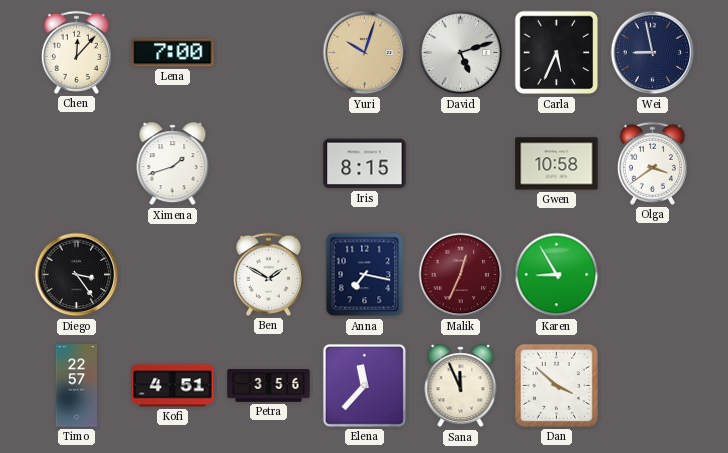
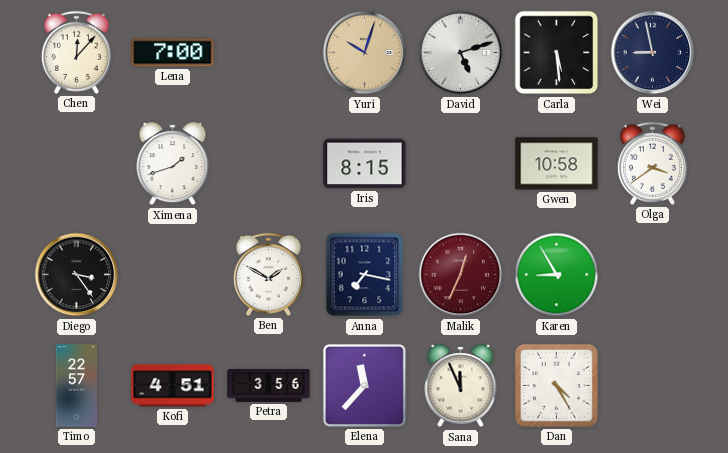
Carla: 5:34 -> 5:29 (557, 53)
Dan: 3:52 -> 4:25 (556, 385)
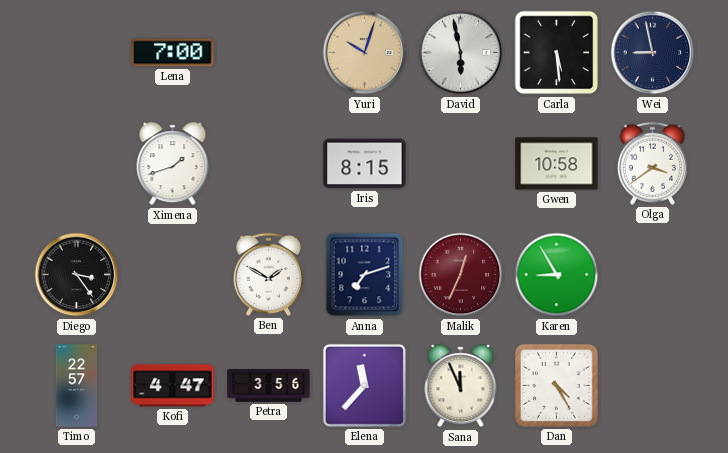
Chen: 12:07 -> none (76, 52)
David: 5:12 -> 5:58 (461, 53)
Anna: 7:17 -> 7:12 (365, 275)
Kofi: 4:51 -> 4:47 (173, 386)
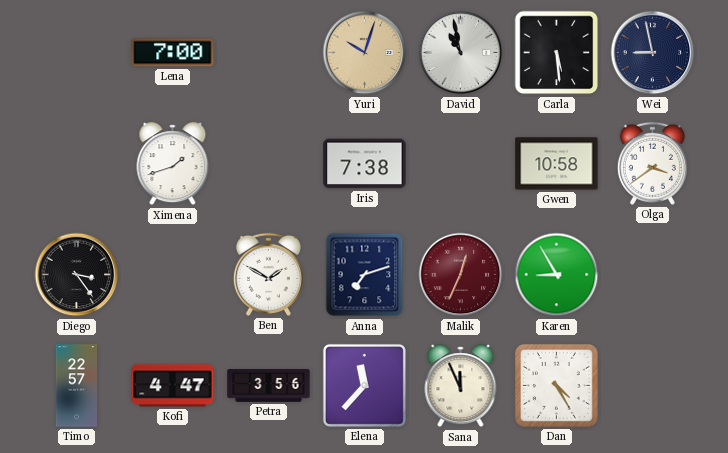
David: 5:58 -> 10:58 (461, 53)
Iris: 8:15 -> 7:38 (365, 164)
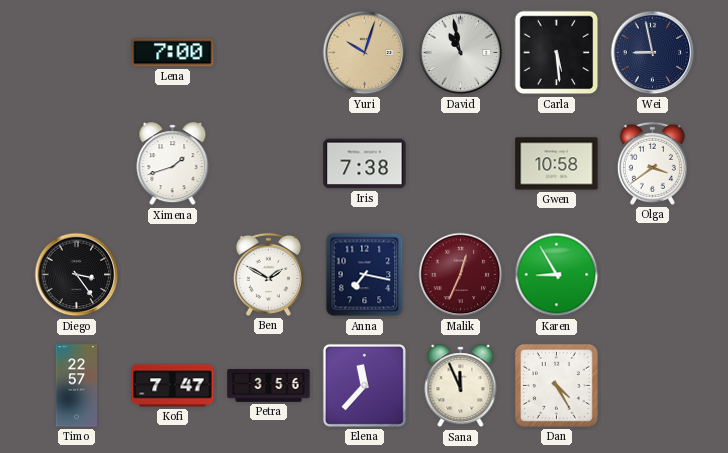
Anna: 7:12 -> 7:17 (365, 275)
Kofi: 4:47 -> 7:47 (173, 386)
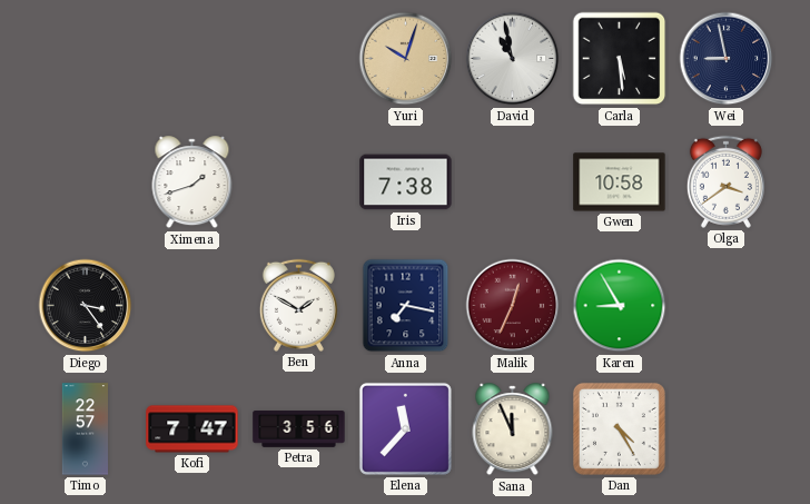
Lena: 7:00 -> none (173, 53)
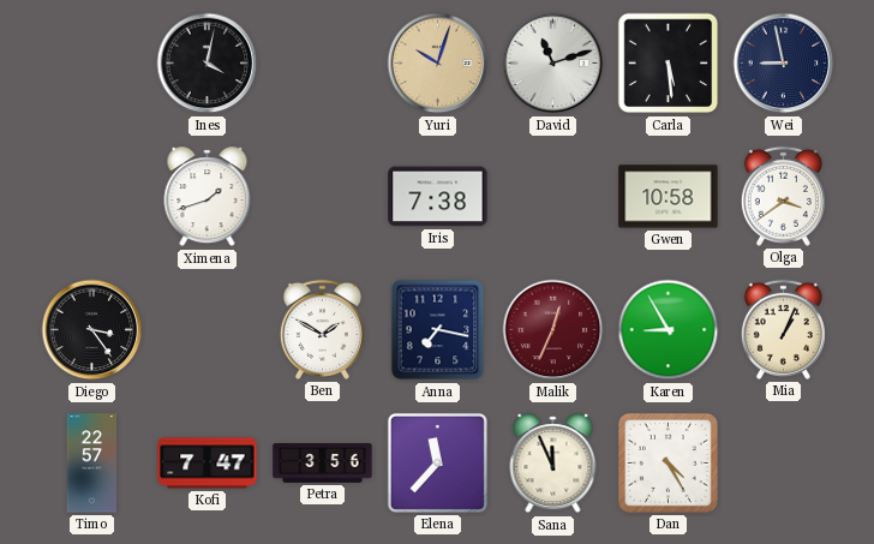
Ines: none -> 4:02 (208, 64)
David: 10:58 -> 11:12 (553, 64)
Mia: none -> 1:04 (783, 329)
